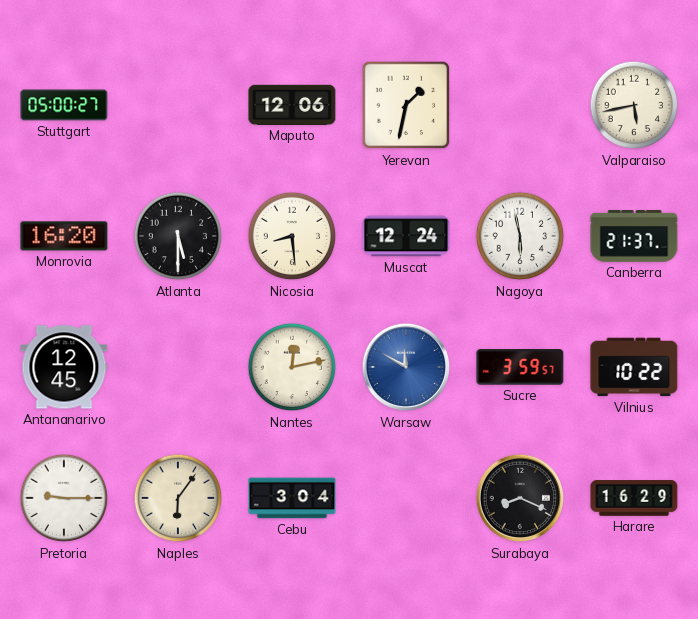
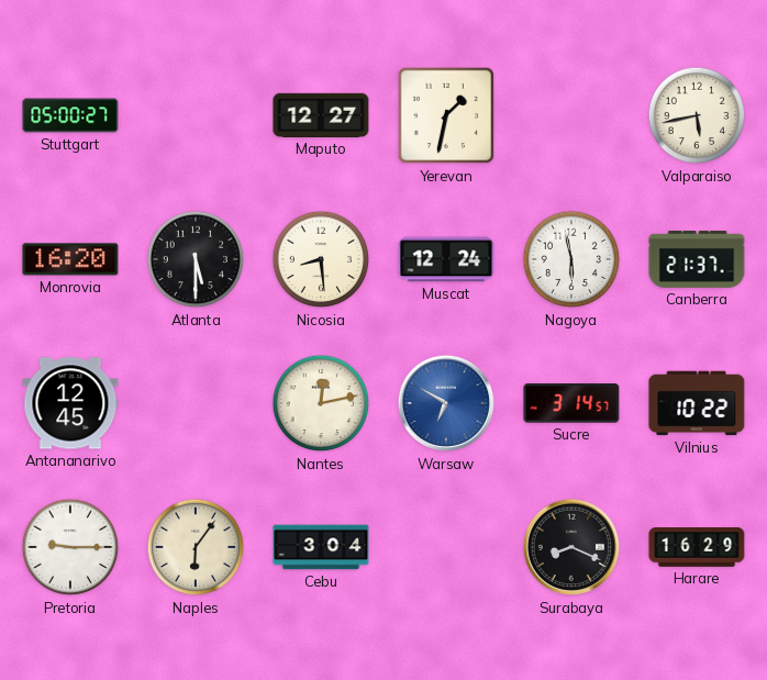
Maputo: 12:06 -> 12:27 (321, 115)
Warsaw: 11:50 -> 6:50 (446, 403)
Sucre: 3:59 -> 3:14 (571, 403)
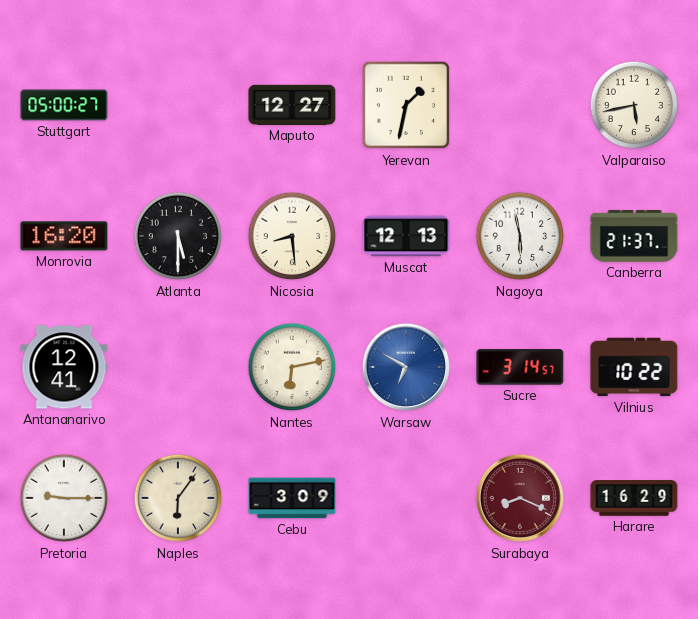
Muscat: 12:24 -> 12:13 (406, 236)
Antananarivo: 12:45 -> 12:41 (64, 367)
Nantes: 12:13 -> 6:13 (292, 367)
Cebu: 3:04 -> 3:09 (292, 498)
Surabaya dial: black -> burgundy (520, 498)
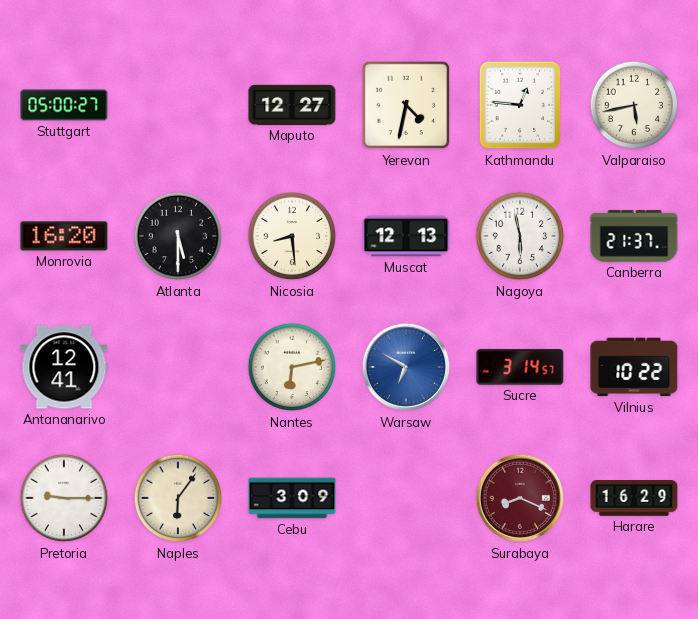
Yerevan: 1:32 -> 4:32 (406, 105)
Kathmandu: none -> 12:46 (520, 105)
